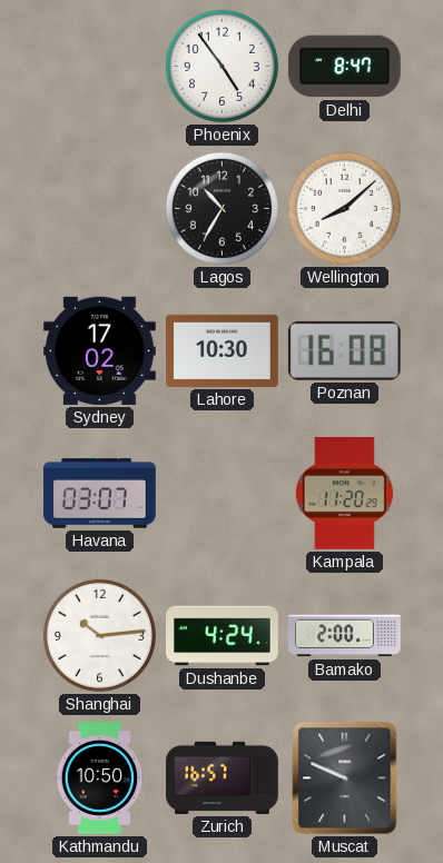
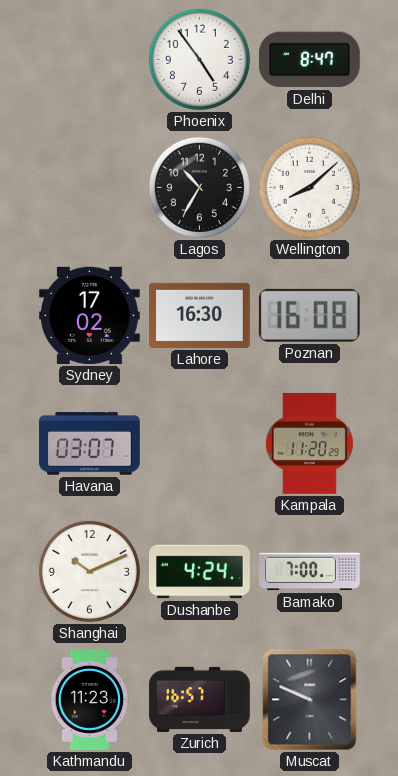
Lahore: 10:30 -> 16:30 (200, 315)
Shanghai: 10:14 -> 10:11 (89, 571)
Bamako: 2:00 -> 7:00 (310, 572)
Kathmandu: 10:50 -> 11:23 (90, 700)
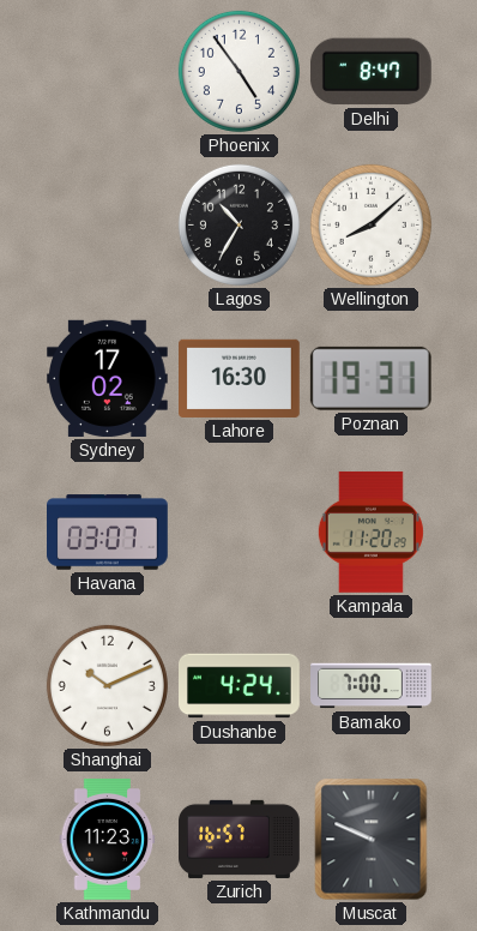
Poznan: 16:08 -> 19:31 (370, 378)
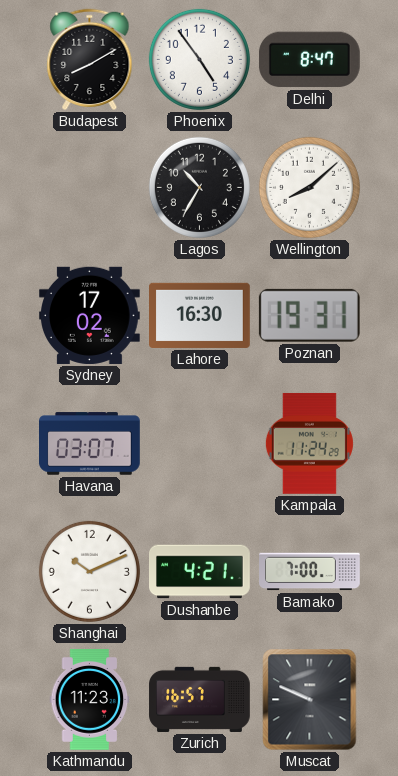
Budapest: none -> 8:10 (90, 60)
Kampala: 11:20 -> 11:24 (309, 444)
Dushanbe: 4:24 -> 4:21 (200, 572)
